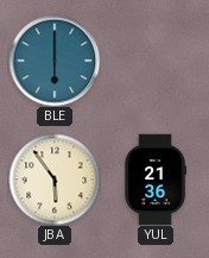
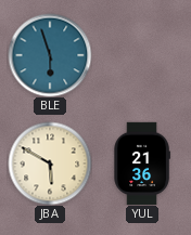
BLE: 6:00 -> 5:57 (50, 55)
JBA: 5:54 -> 5:50 (50, 164)
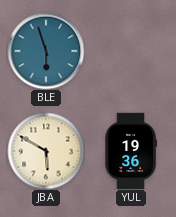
YUL: 21:36 -> 19:36 (131, 151)
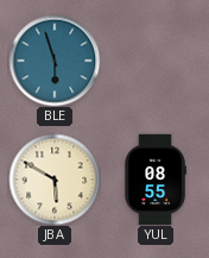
YUL: 19:36 -> 08:55 (156, 180)
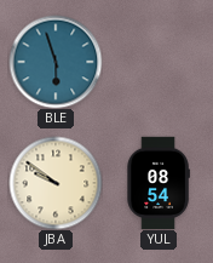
JBA: 5:50 -> 9:51 (56, 183)
YUL: 08:55 -> 08:54 (159, 183)
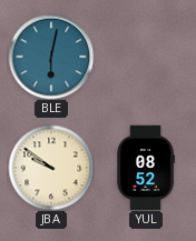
BLE: 5:57 -> 6:02 (51, 57)
YUL: 08:54 -> 08:52 (146, 168)
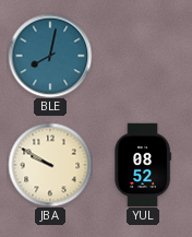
BLE: 6:02 -> 8:02 (50, 56)
JBA: 9:51 -> 9:50 (50, 165)
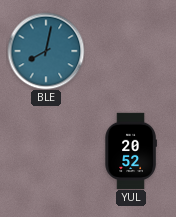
JBA: 9:50 -> none (50, 165)
YUL: 08:52 -> 20:52 (131, 151)
